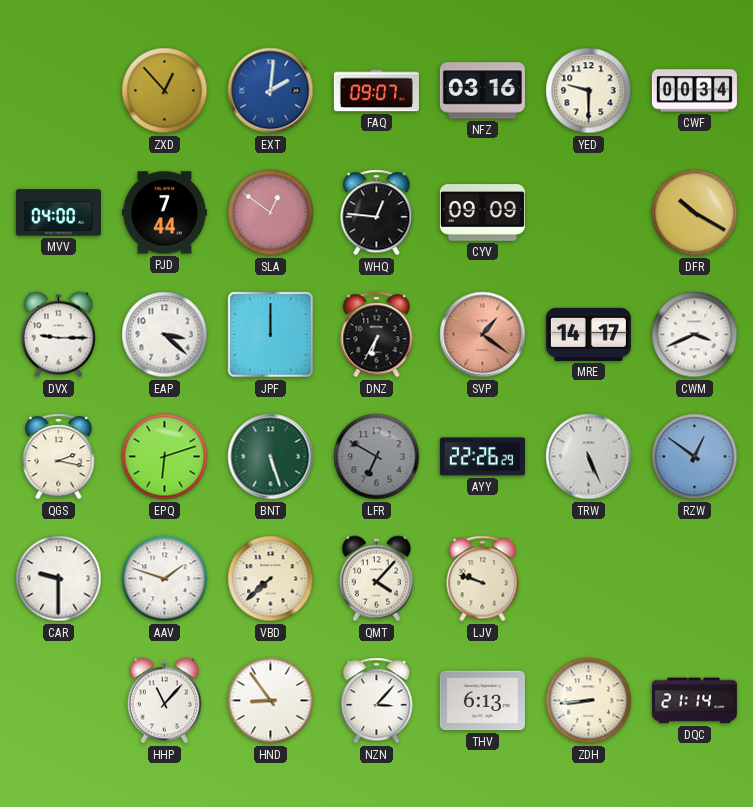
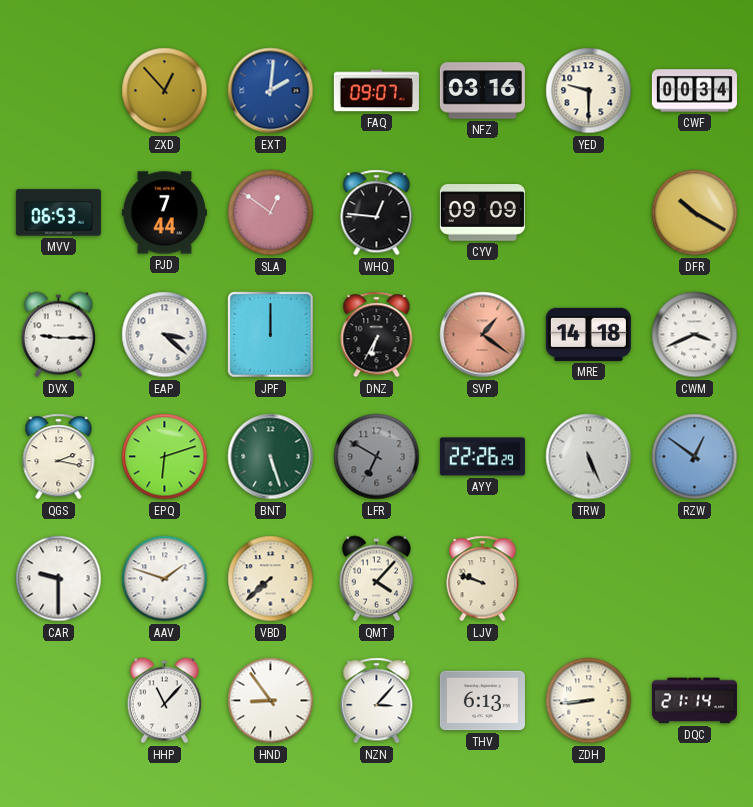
MVV: 04:00 -> 06:53 (58, 213)
MRE: 14:17 -> 14:18 (588, 334)
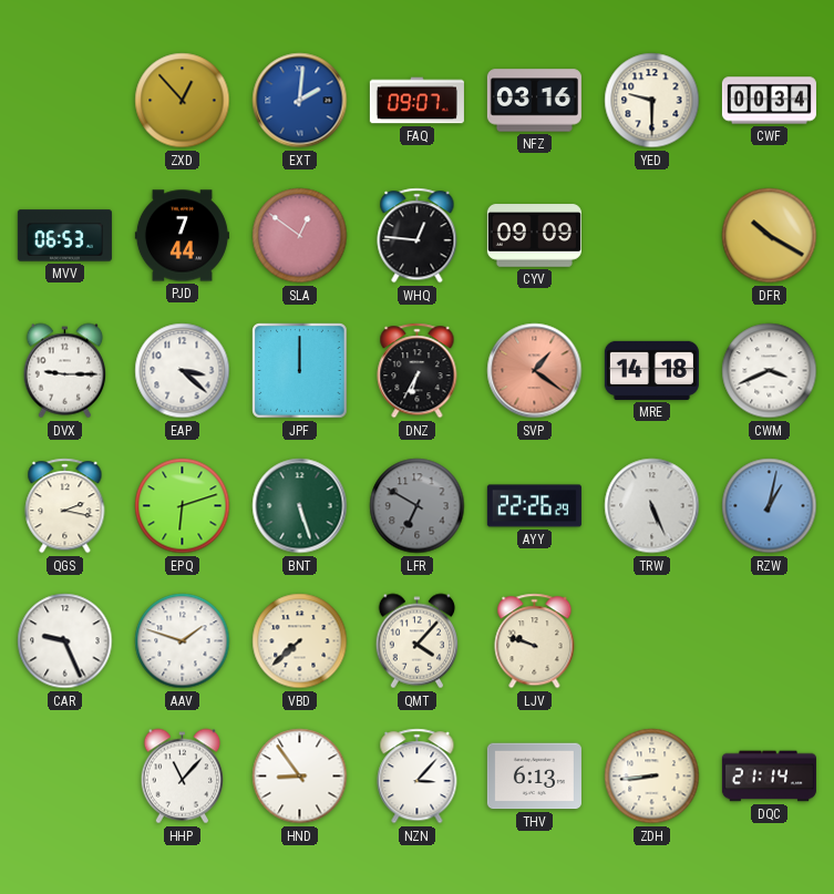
RZW: 12:51 -> 1:02 (770, 506)
CAR: 9:30 -> 9:26 (65, 641)
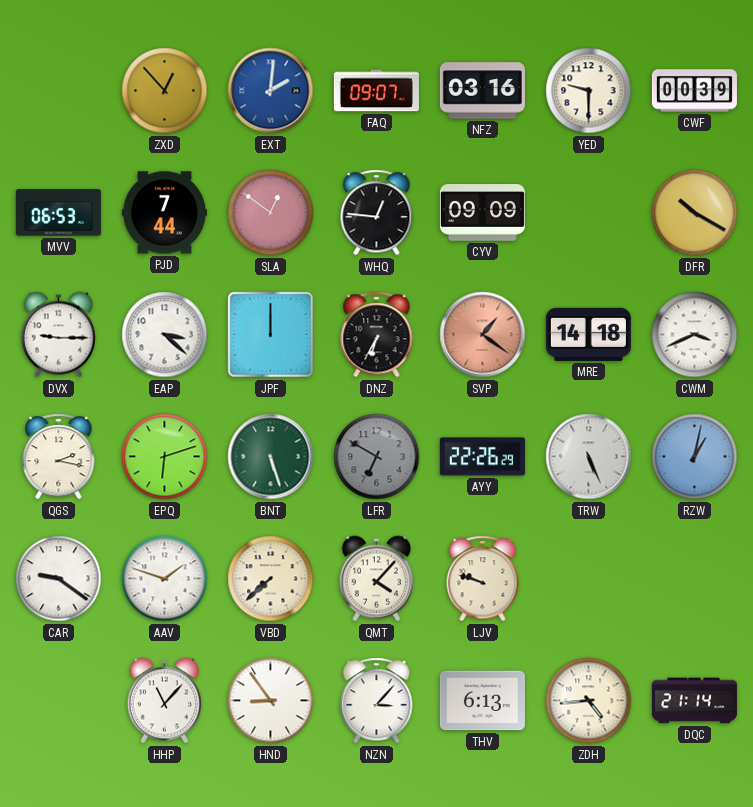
CWF: 00:34 -> 00:39 (694, 91)
CAR: 9:26 -> 9:21 (59, 579)
ZDH: 8:44 -> 4:44 (589, 701)
